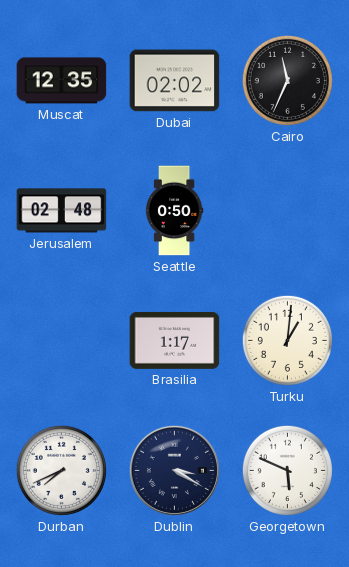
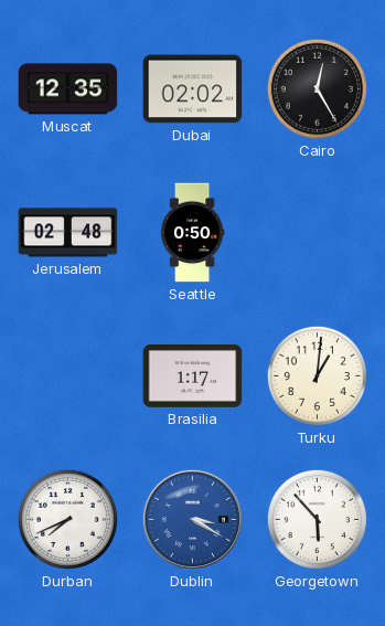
Cairo: 11:34 -> 12:25 (317, 88)
Dublin dial: navy -> blue (192, 519)
Georgetown: 5:49 -> 5:53 (317, 519)
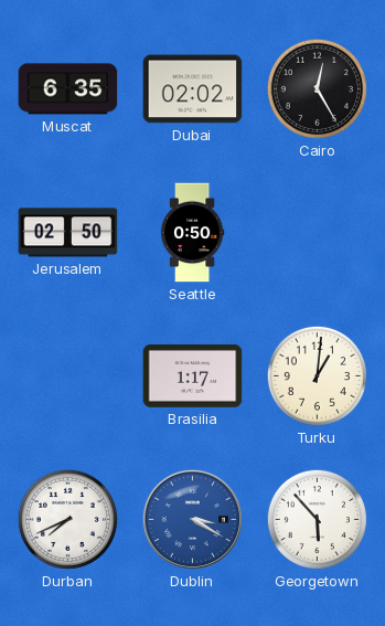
Muscat: 12:35 -> 6:35 (68, 89)
Jerusalem: 02:48 -> 02:50 (68, 233)
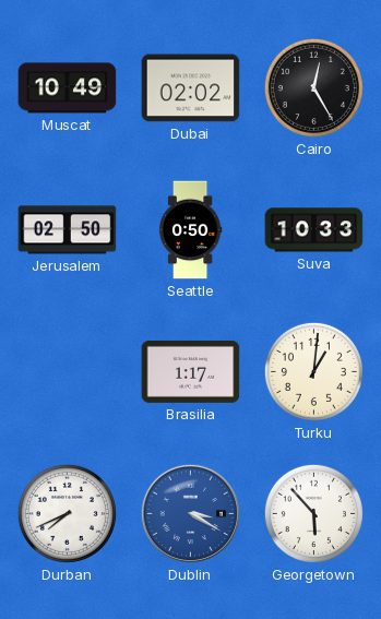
Muscat: 6:35 -> 10:49 (68, 88)
Suva: none -> 10:33 (314, 230)
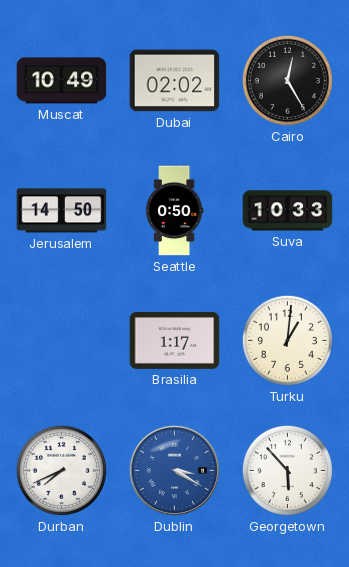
Jerusalem: 02:50 -> 14:50 (62, 211)
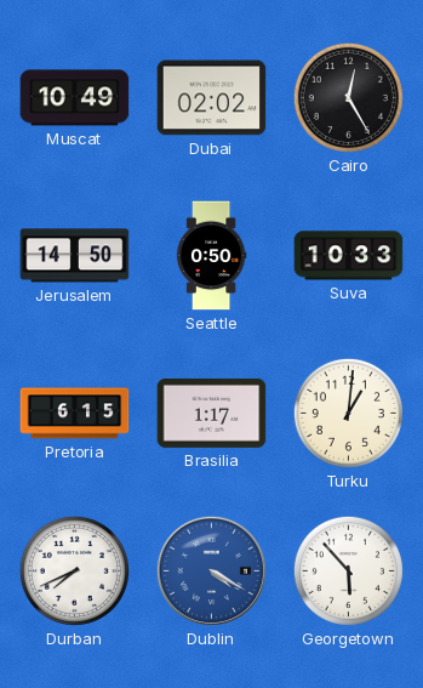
Pretoria: none -> 6:15 (75, 414)
Dublin: 3:20 -> 4:20 (211, 570)
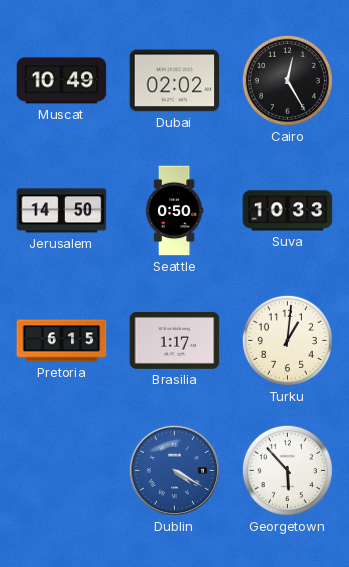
Durban: 7:41 -> none (74, 570)
